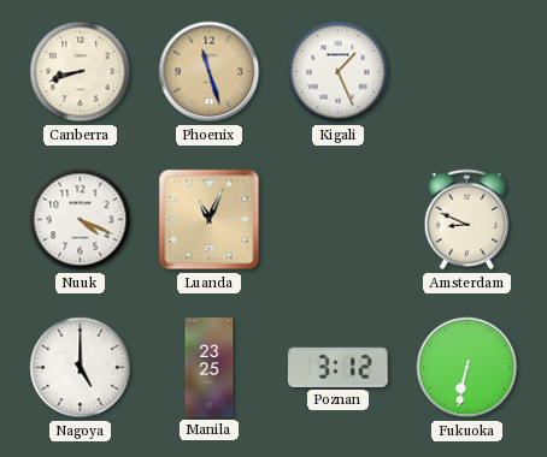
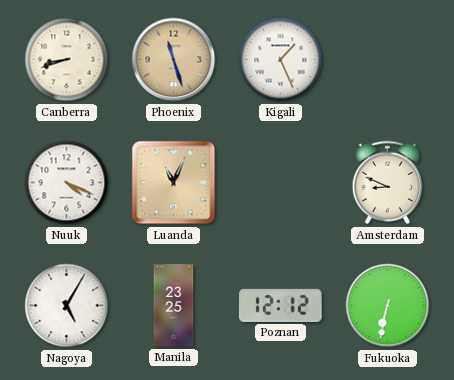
Nagoya: 5:00 -> 5:05 (67, 306)
Poznan: 3:12 -> 12:12 (280, 305)
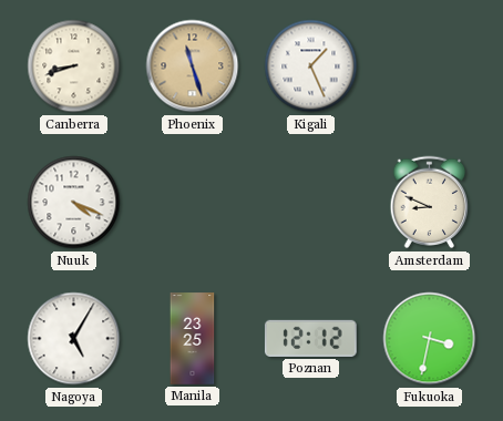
Luanda: 11:04 -> none (174, 183)
Fukuoka: 6:32 -> 3:32 (430, 339)
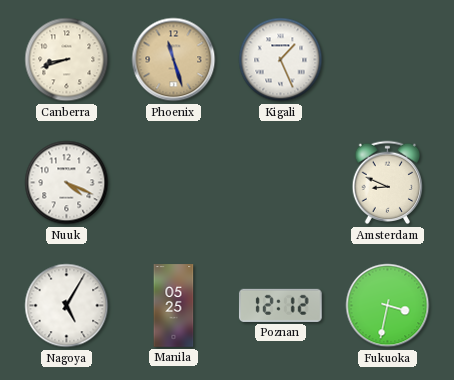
Manila: 23:25 -> 05:25 (174, 306)
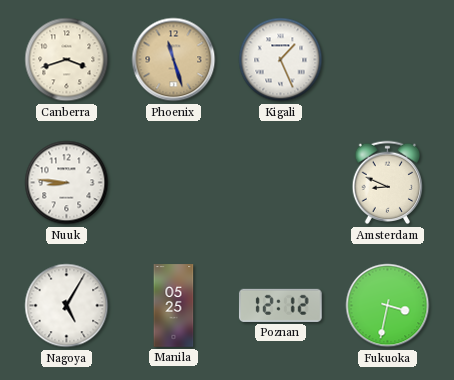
Canberra: 8:42 -> 3:42 (67, 60)
Nuuk: 4:19 -> 8:46 (67, 183)
